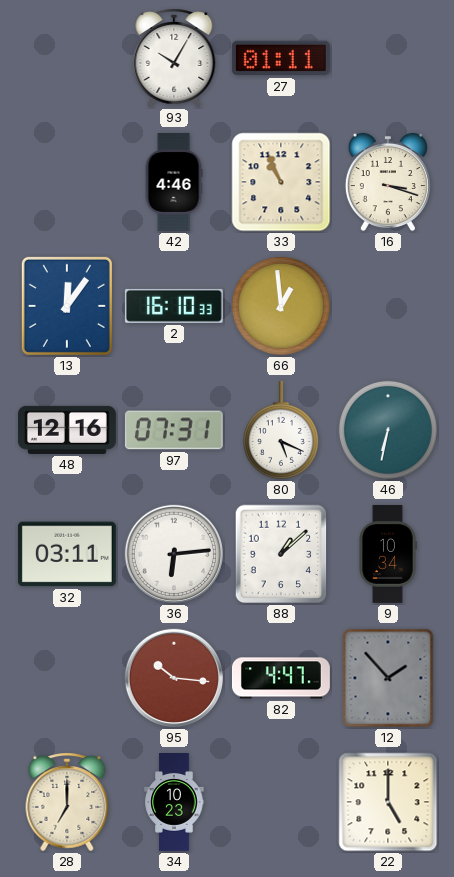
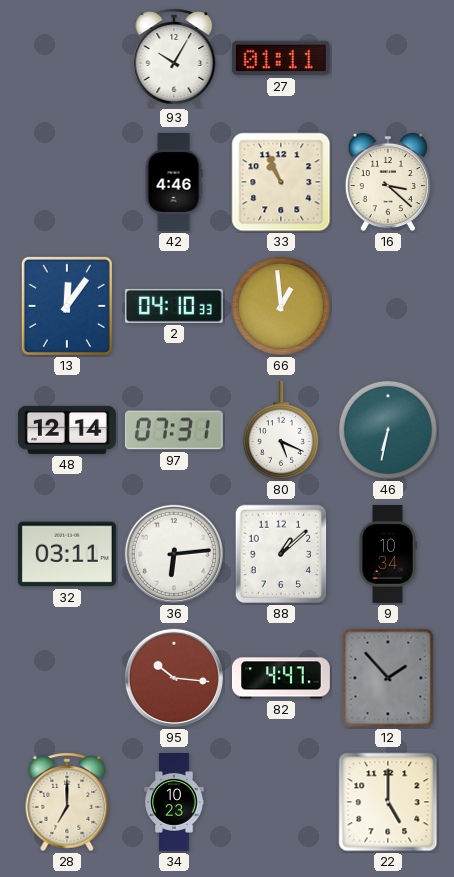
16: 3:18 -> 3:22 (388, 182)
2: 16:10 -> 04:10 (174, 306)
48: 12:16 -> 12:14 (67, 430)
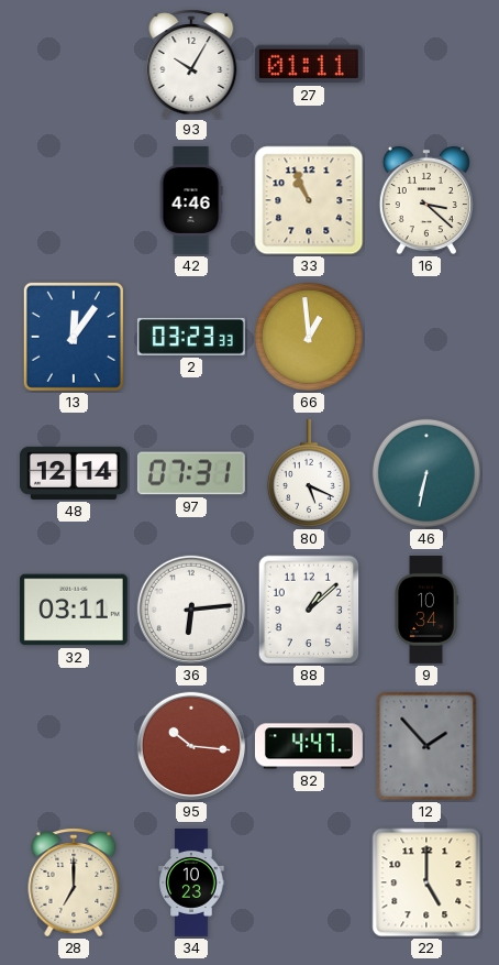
2: 04:10 -> 03:23 (191, 337)
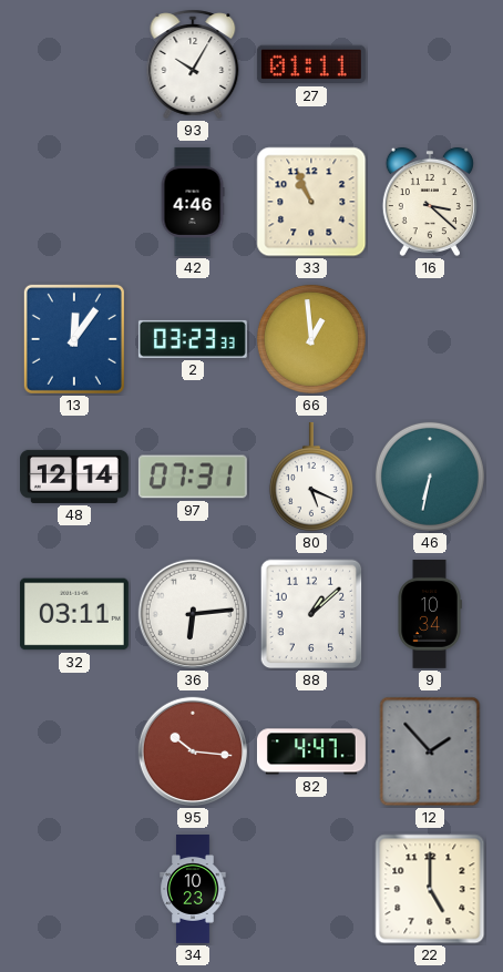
28: 7:00 -> none (74, 882)
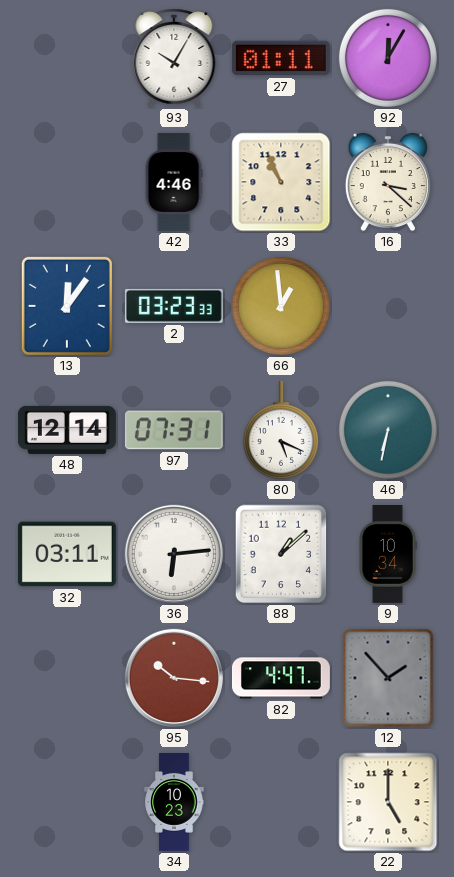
92: none -> 12:05 (388, 58)
